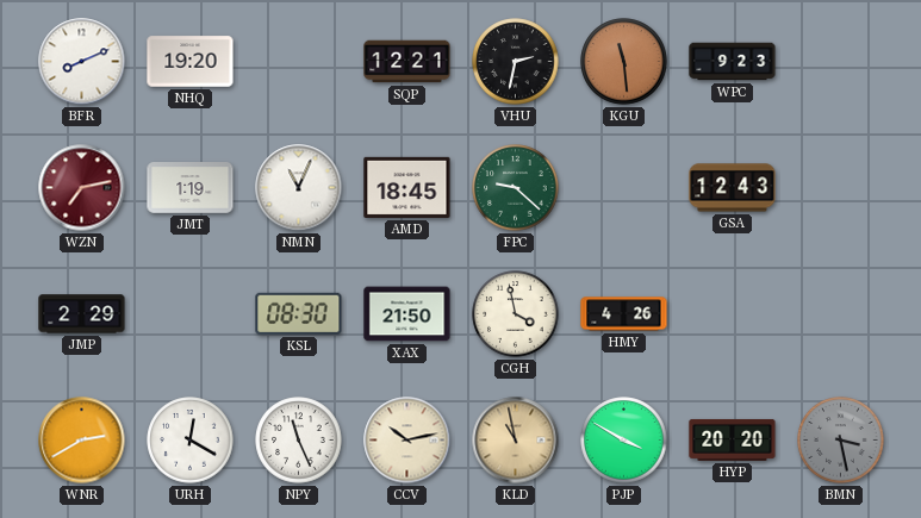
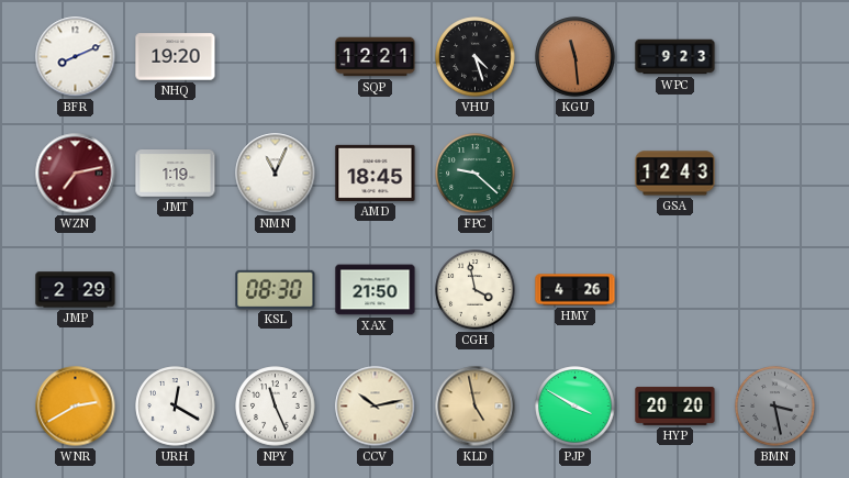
VHU: 2:32 -> 4:27 (476, 57)
KLD: 10:58 -> 4:58 (476, 407)
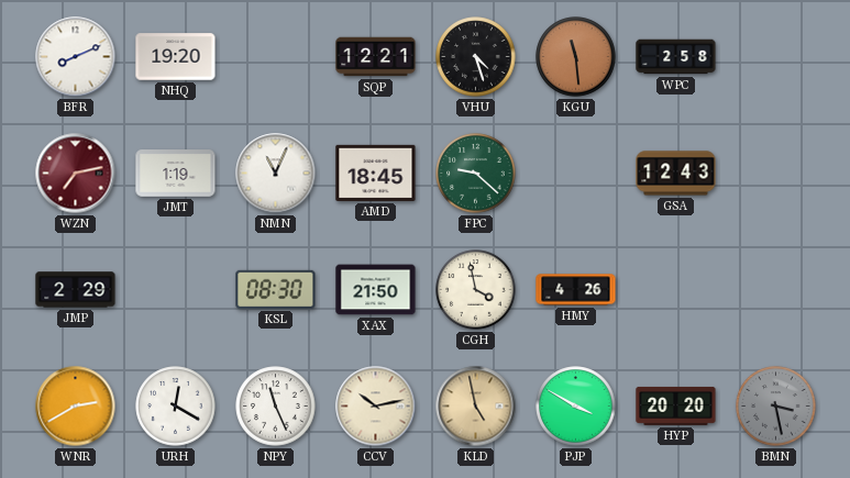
WPC: 9:23 -> 2:58 (676, 57)
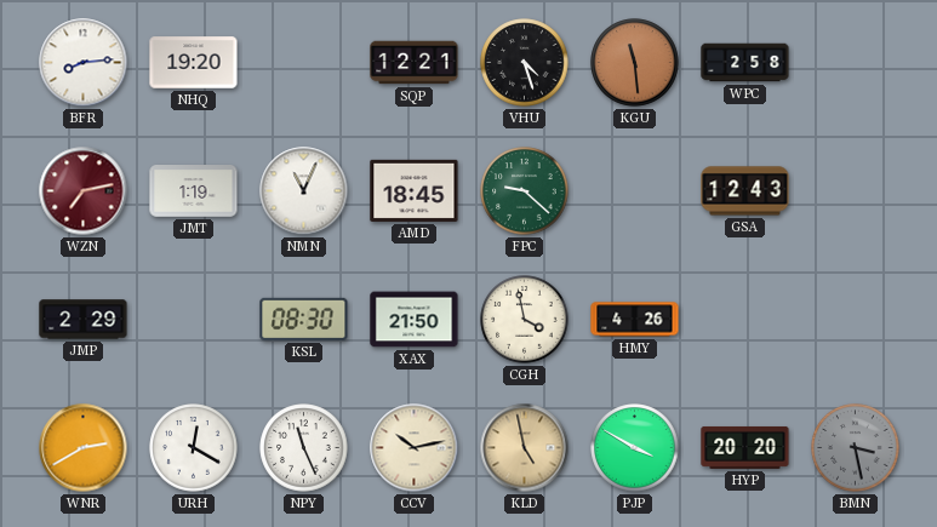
BFR: 8:11 -> 8:14 (84, 63)
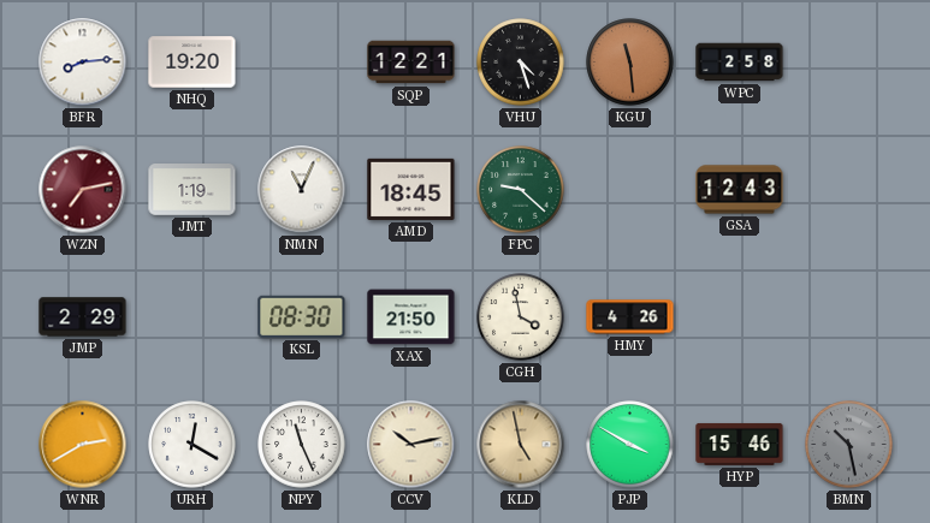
HYP: 20:20 -> 15:46 (740, 444)
BMN: 3:28 -> 10:28 (849, 445)
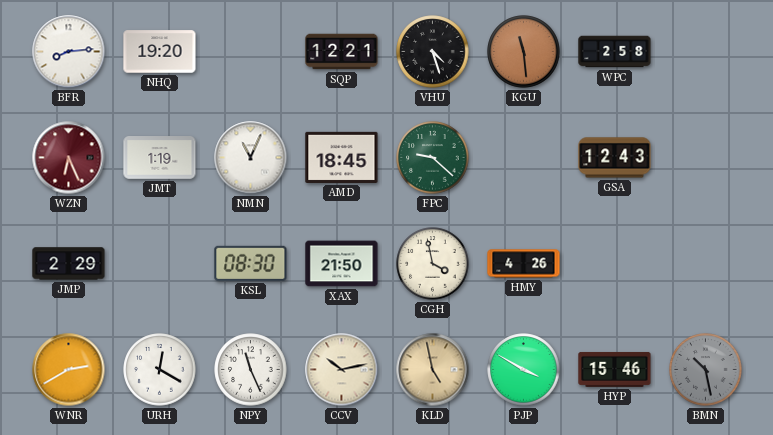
WZN: 7:13 -> 6:26 (69, 158)
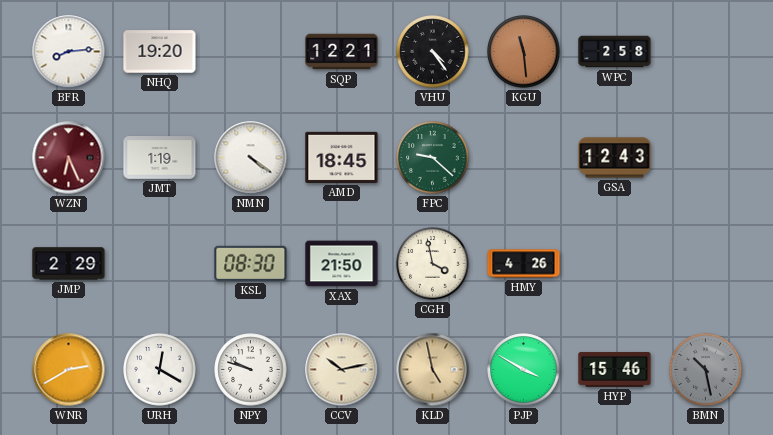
VHU: 4:27 -> 4:24 (433, 52)
NMN: 11:04 -> 4:21 (251, 158)
NPY: 11:26 -> 9:48 (251, 370)
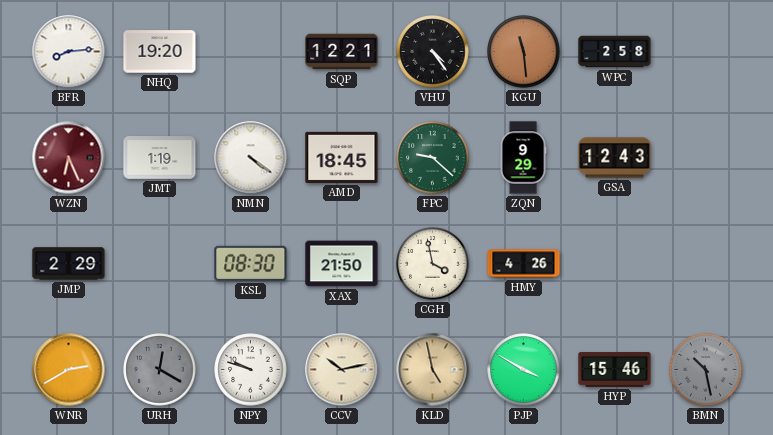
ZQN: none -> 9:29 (523, 158)
URH dial: white -> grey (160, 370)
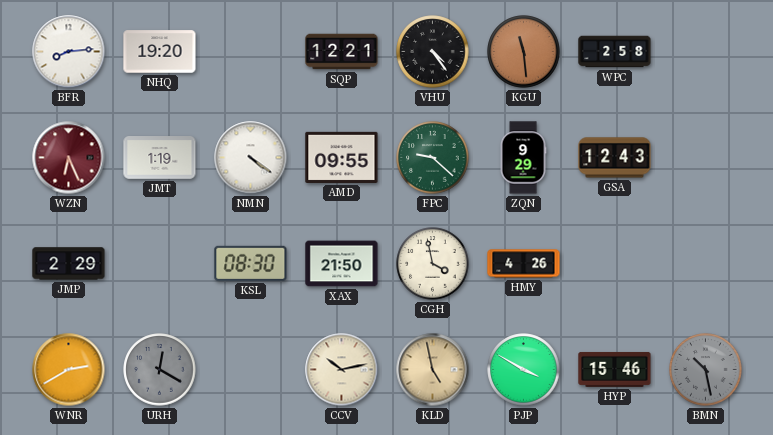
AMD: 18:45 -> 09:55 (342, 157)
NPY: 9:48 -> none (251, 370)
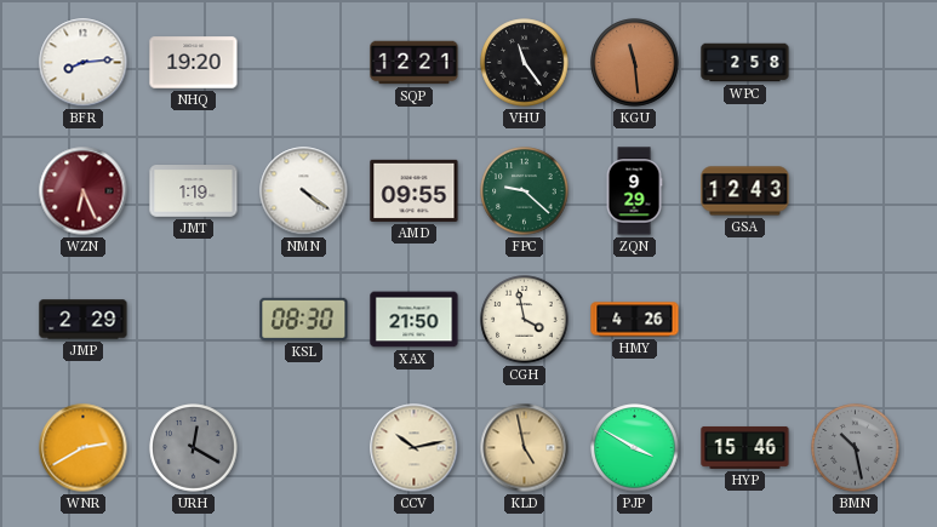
VHU: 4:24 -> 11:24 (525, 63)
